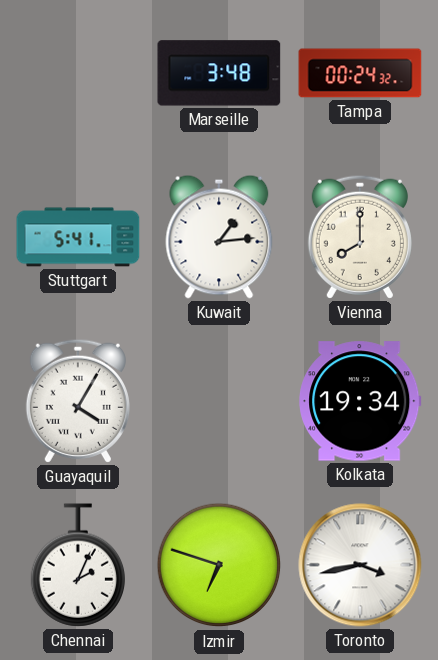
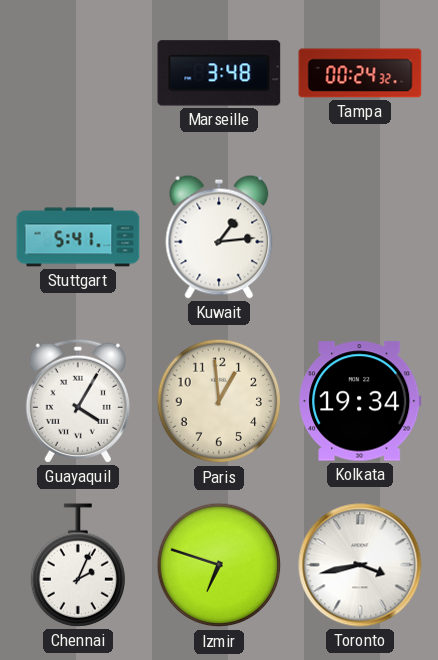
Vienna: 8:00 -> none (360, 237)
Paris: none -> 12:59 (219, 401)
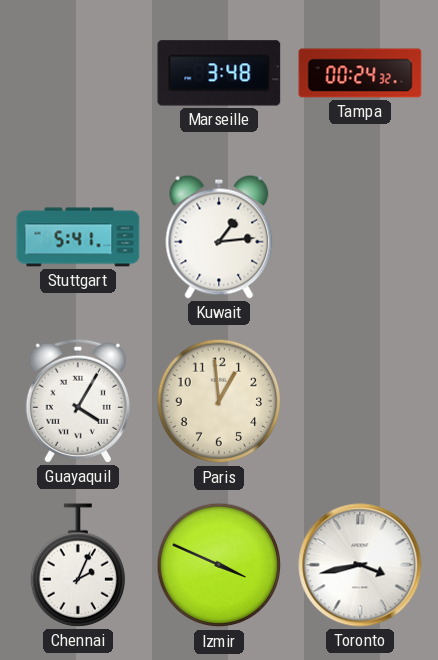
Kolkata: 19:34 -> none (360, 401)
Izmir: 6:48 -> 3:49 (219, 565)
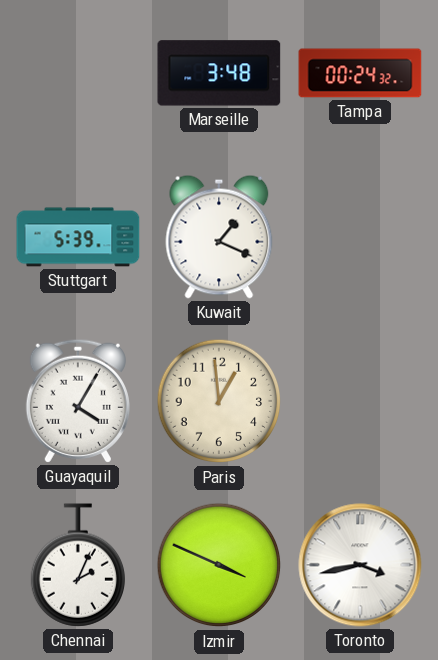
Stuttgart: 5:41 -> 5:39 (78, 237)
Kuwait: 1:14 -> 1:19 (219, 237)
